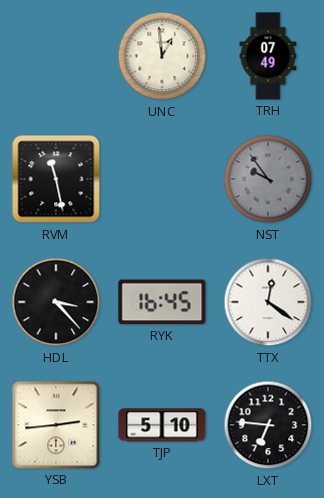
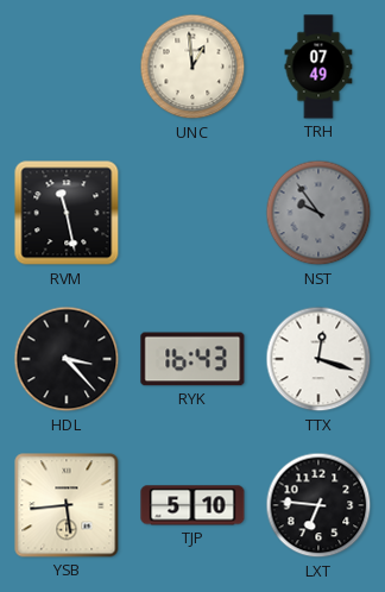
RYK: 16:45 -> 16:43 (192, 359)
TTX: 12:21 -> 12:18 (318, 359)
YSB: 2:44 -> 5:44 (67, 505)
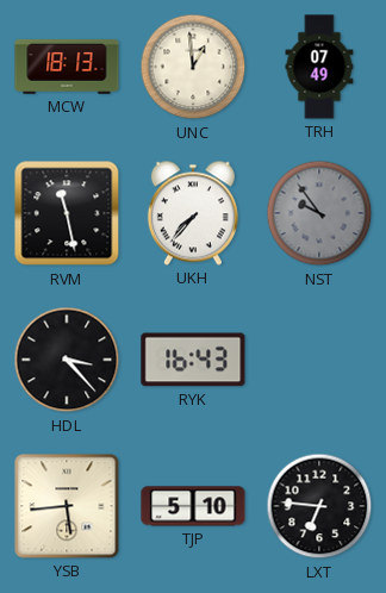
MCW: none -> 18:13 (67, 67)
UKH: none -> 7:37 (193, 213)
TTX: 12:18 -> none (318, 359)
